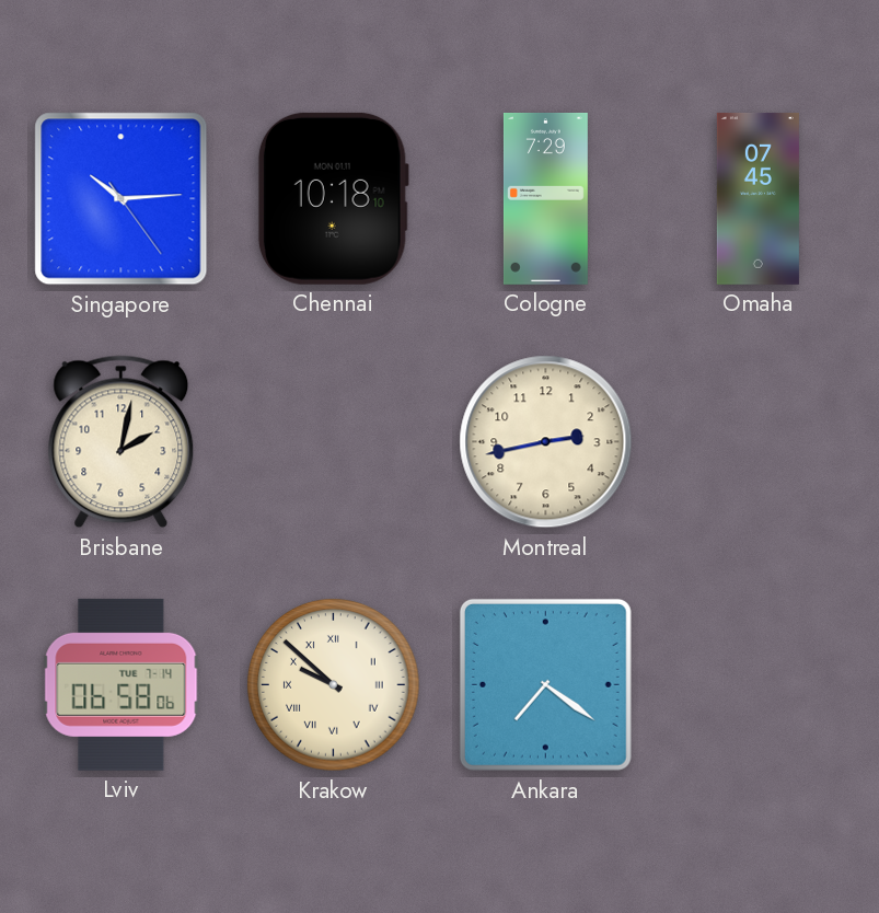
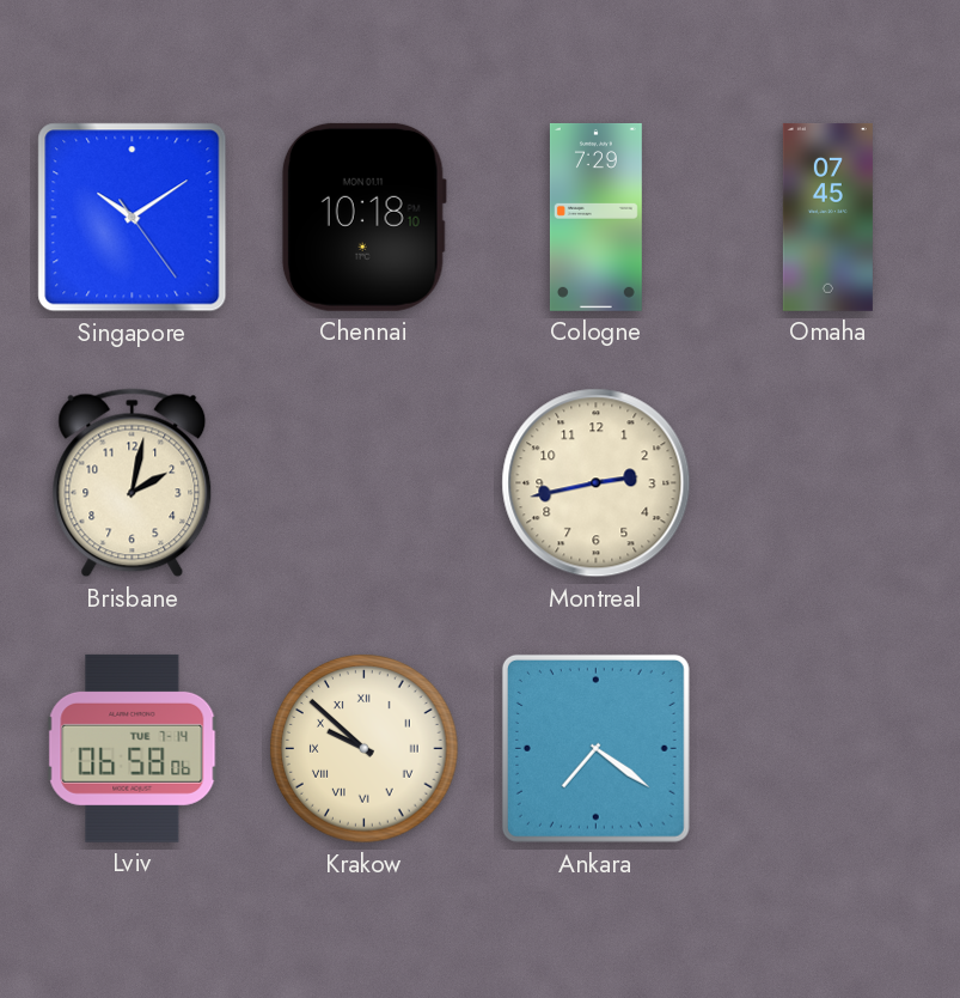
Singapore: 10:14 -> 10:09 (133, 218)
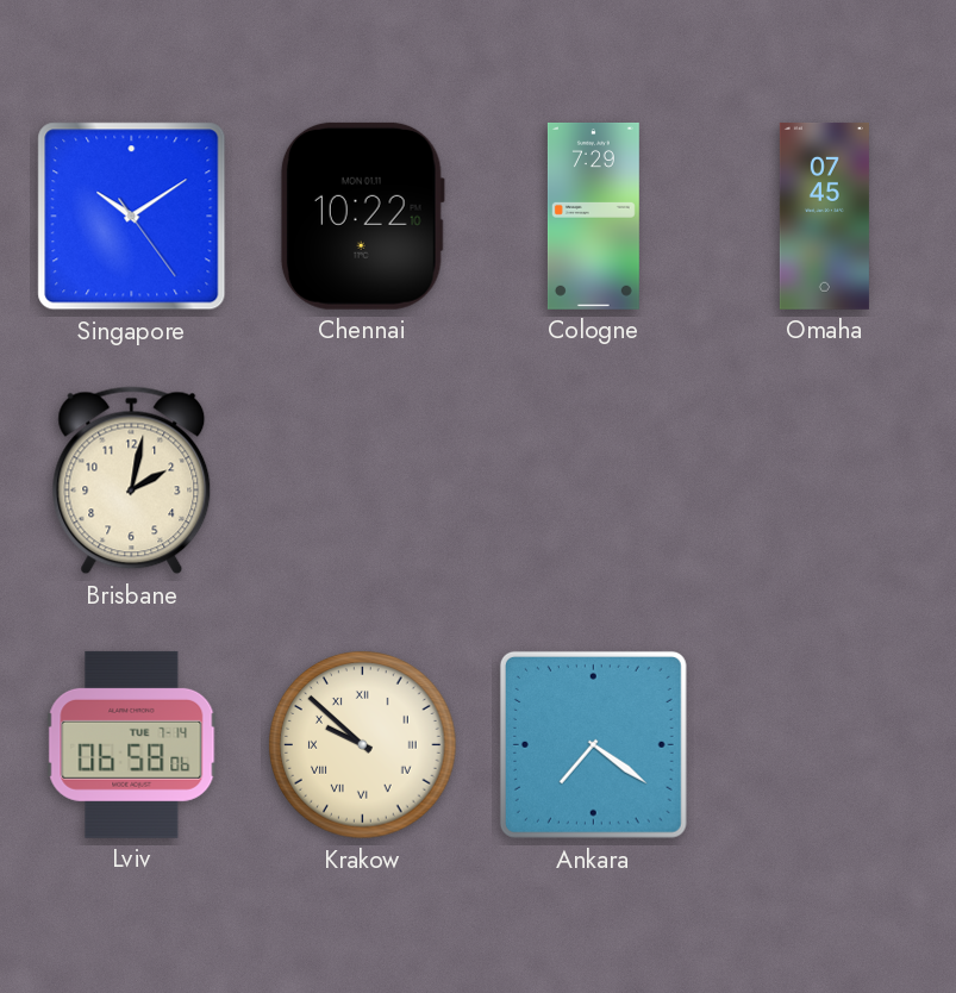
Chennai: 10:18 -> 10:22 (362, 216)
Montreal: 2:43 -> none (597, 483)
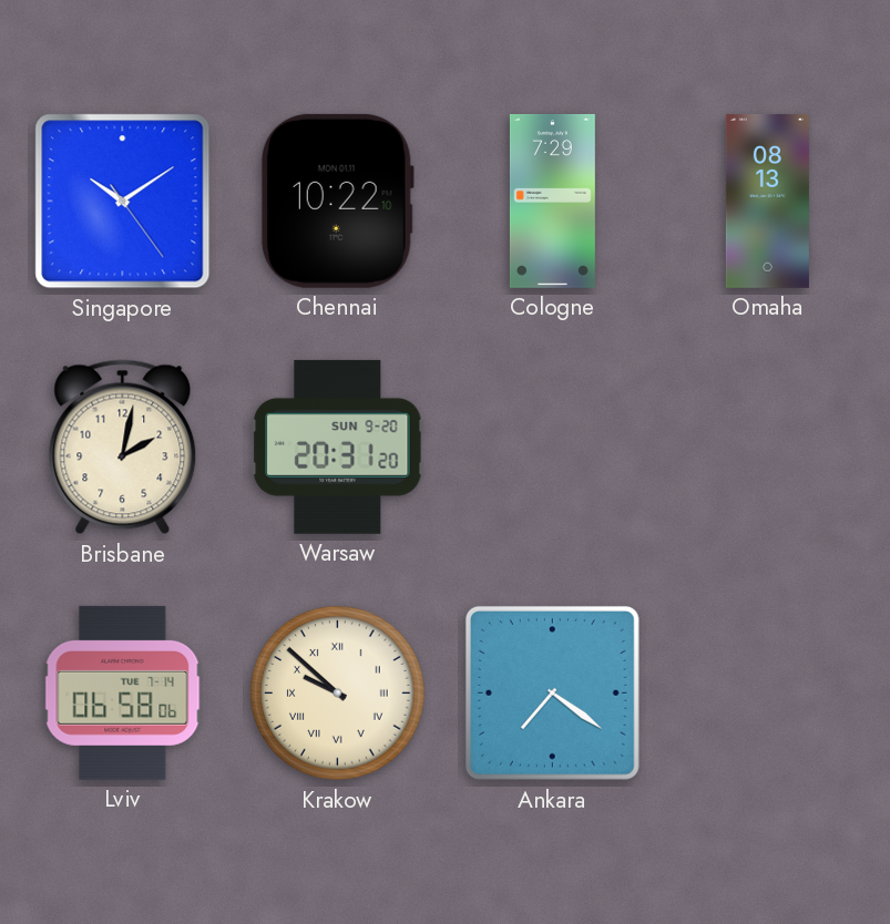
Omaha: 07:45 -> 08:13 (767, 201)
Warsaw: none -> 20:31 (338, 446)
